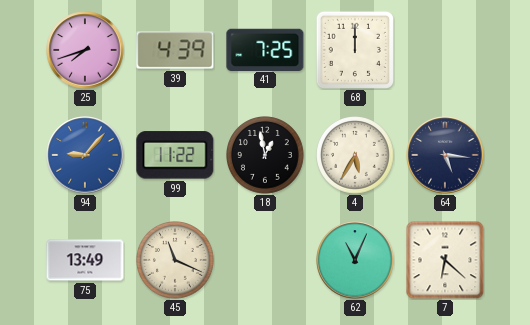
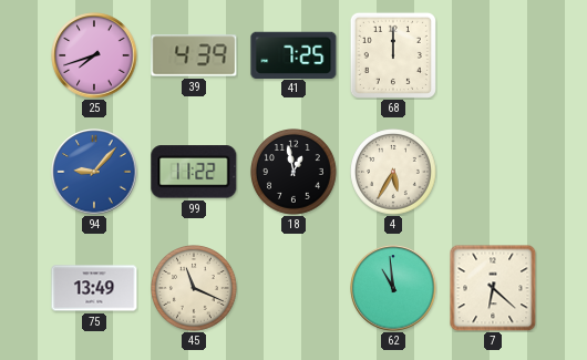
64: 5:16 -> none (445, 155)
62: 11:04 -> 10:59 (393, 288)
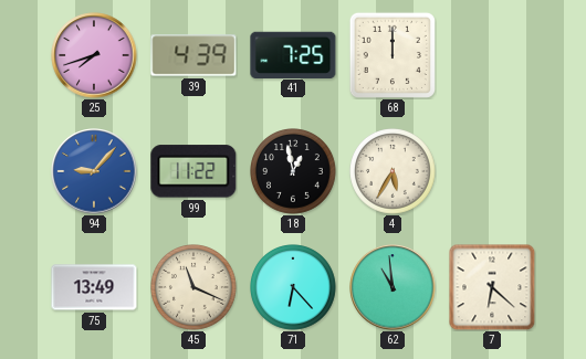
71: none -> 6:23 (294, 288)
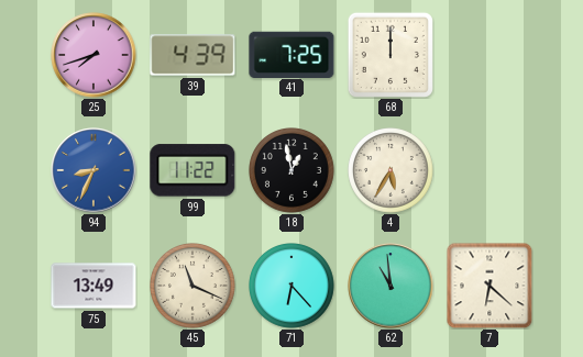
94: 9:07 -> 8:34 (94, 170)
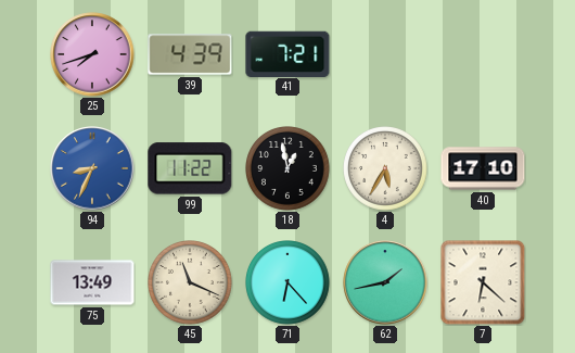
41: 7:25 -> 7:21 (287, 53)
68: 12:00 -> none (391, 55)
40: none -> 17:10 (483, 168)
62: 10:59 -> 1:43 (385, 282)
